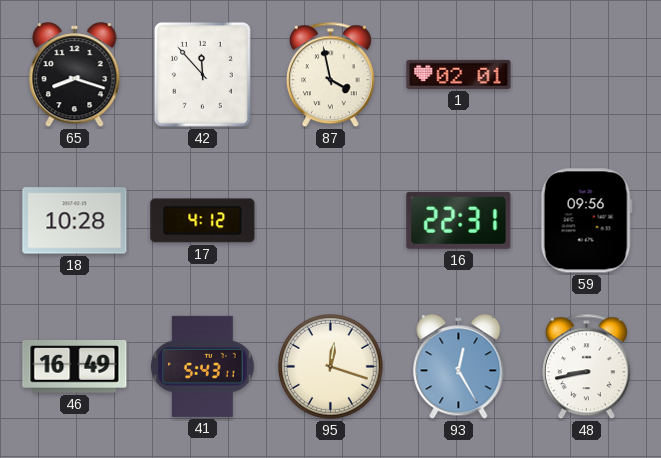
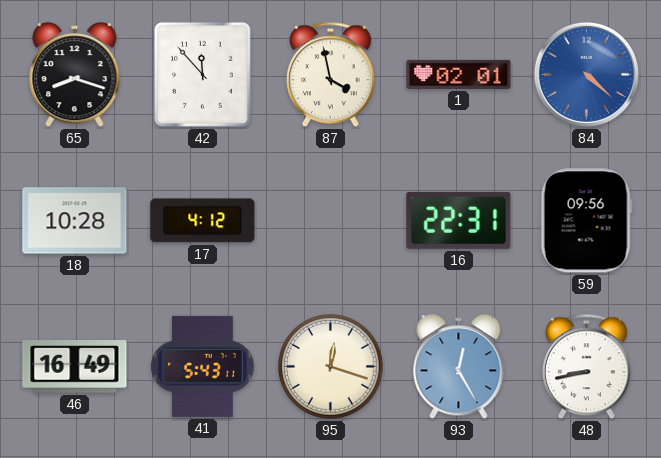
84: none -> 4:22 (586, 74)
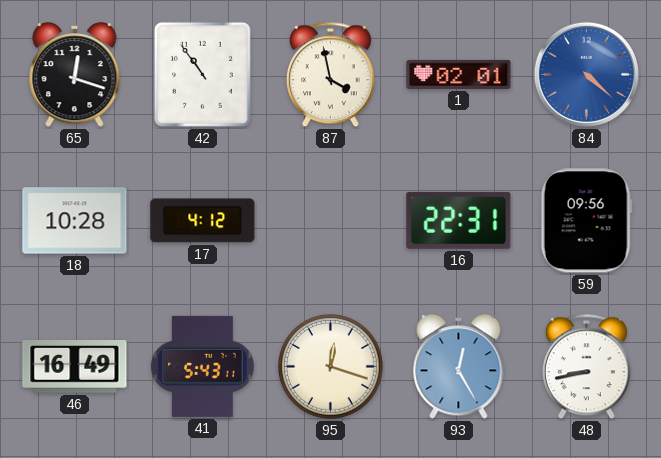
65: 8:18 -> 12:18 (75, 75)
42: 11:53 -> 10:54 (202, 74)
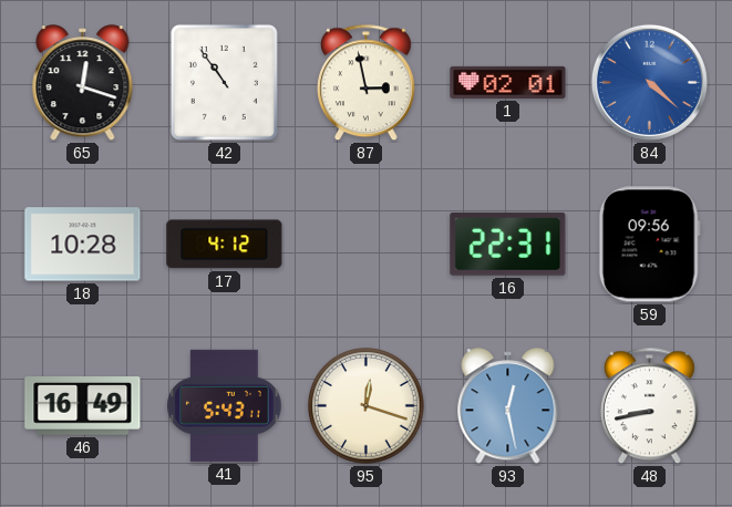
87: 3:58 -> 2:58 (365, 83)
93: 12:25 -> 12:28 (508, 406)
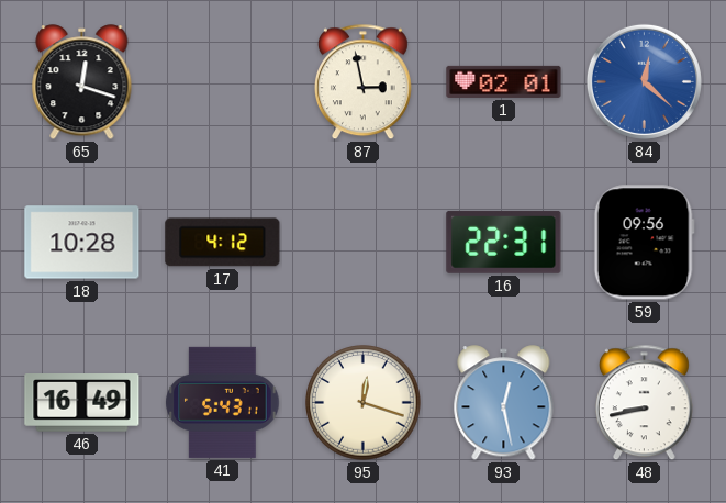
42: 10:54 -> none (224, 82)
84: 4:22 -> 12:22 (644, 81)
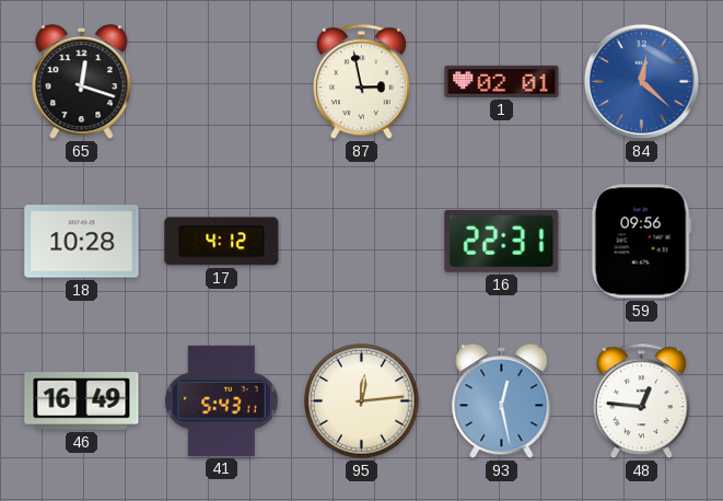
95: 12:18 -> 12:14 (362, 401)
48: 8:43 -> 12:46 (641, 401)
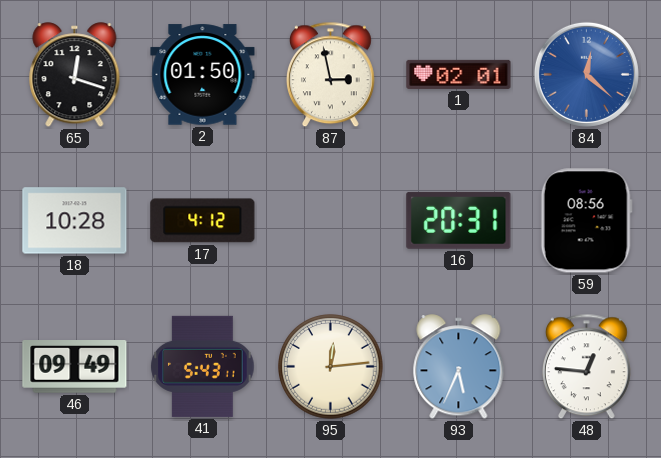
2: none -> 01:50 (203, 75)
16: 22:31 -> 20:31 (459, 220)
59: 09:56 -> 08:56 (586, 221)
46: 16:49 -> 09:49 (75, 367)
93: 12:28 -> 5:34 (459, 367)
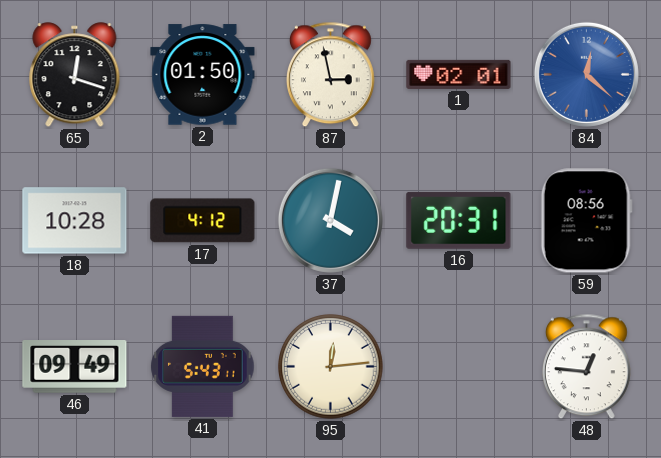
37: none -> 4:02 (330, 220)
93: 5:34 -> none (459, 367)
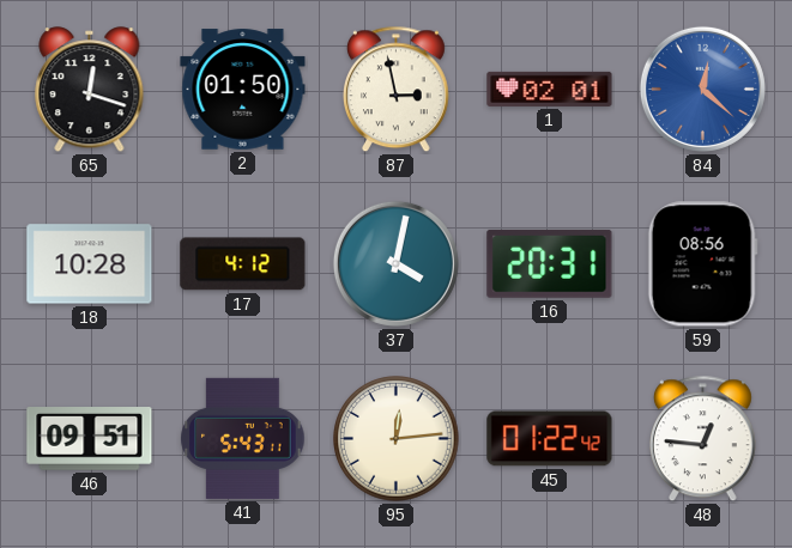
46: 09:49 -> 09:51 (90, 439)
45: none -> 01:22 (550, 439)
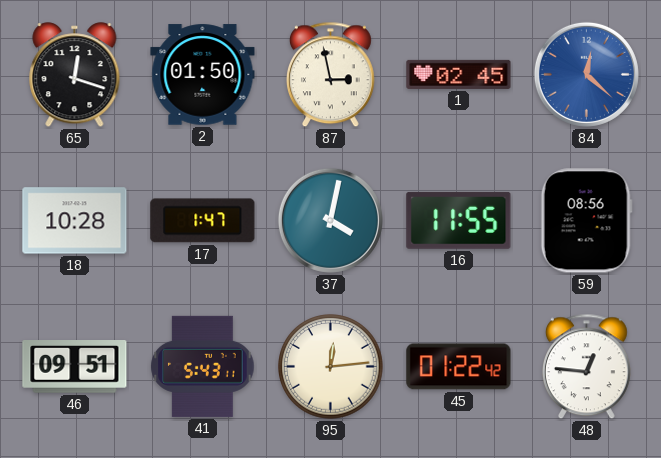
1: 02:01 -> 02:45 (459, 74)
17: 4:12 -> 1:47 (203, 221)
16: 20:31 -> 11:55 (459, 220)
